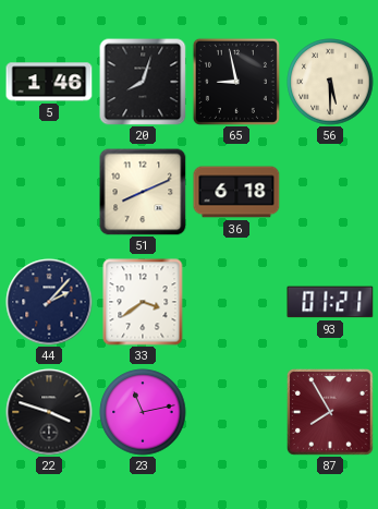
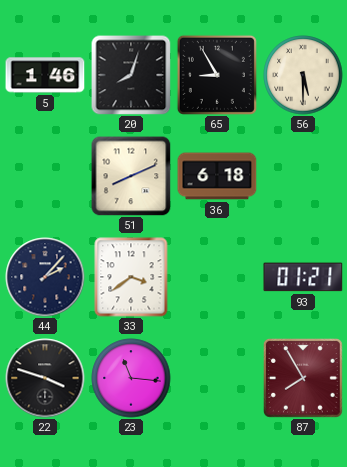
65: 8:58 -> 8:55 (217, 75)
23: 11:13 -> 11:16 (131, 378)
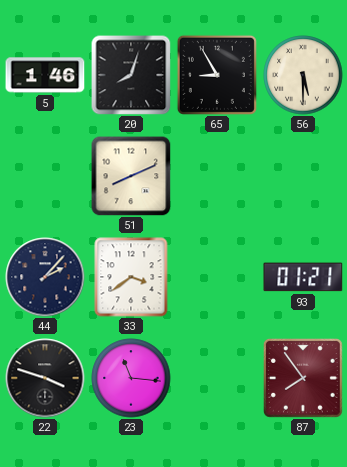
36: 6:18 -> none (217, 176)
87: 7:55 -> 7:54 (304, 379)
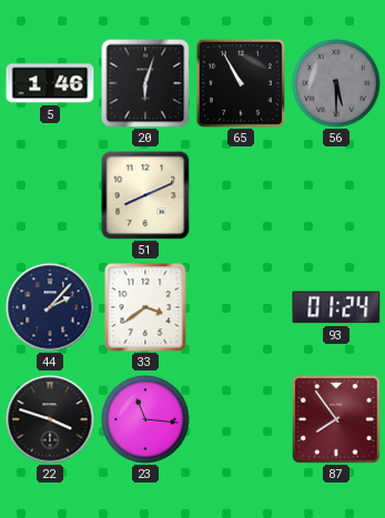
20: 8:03 -> 6:03 (145, 83)
65: 8:55 -> 10:55 (241, 83)
56 dial: cream -> grey (336, 83)
93: 01:21 -> 01:24 (336, 307)
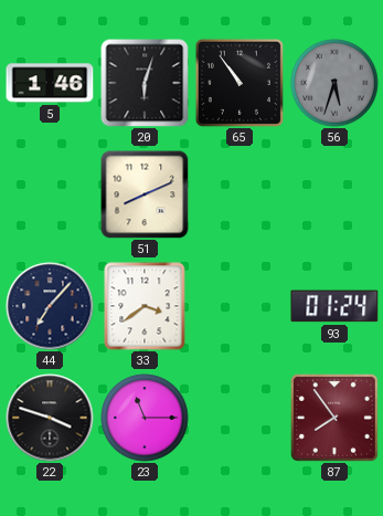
65: 10:55 -> 10:54 (240, 83)
56: 5:30 -> 5:33 (334, 83)
44: 2:07 -> 7:07 (50, 306)
23: 11:16 -> 11:15 (145, 418)
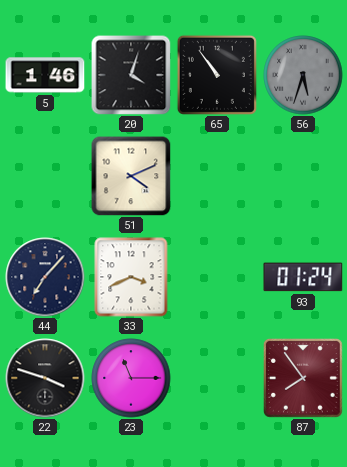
20: 6:03 -> 4:03 (131, 75)
51: 8:11 -> 4:11 (131, 176)
33: 3:39 -> 3:41 (131, 277)
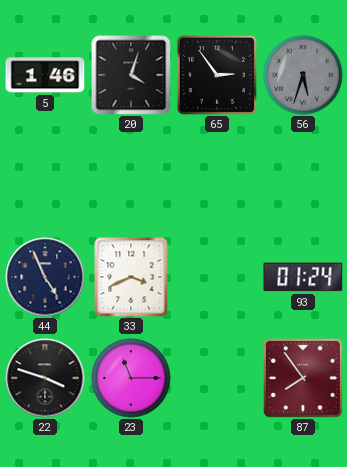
65: 10:54 -> 2:54 (217, 75)
51: 4:11 -> none (131, 176)
44: 7:07 -> 4:56 (45, 277)
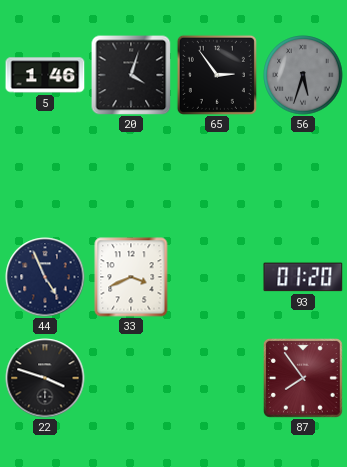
93: 01:24 -> 01:20 (303, 277)
23: 11:15 -> none (131, 378)
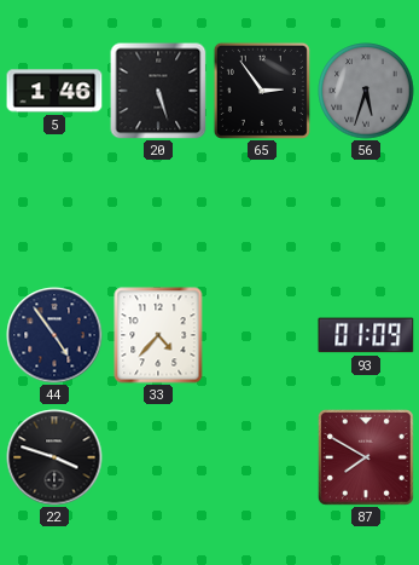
20: 4:03 -> 5:27 (158, 91)
44: 4:56 -> 4:54 (54, 335)
33: 3:41 -> 4:37 (158, 335)
93: 01:20 -> 01:09 (366, 335)
87: 7:54 -> 7:50 (367, 459)
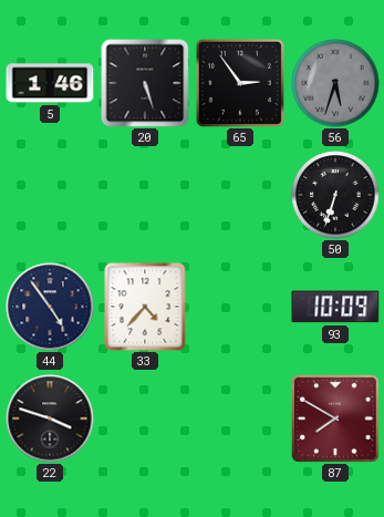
50: none -> 6:33 (335, 195)
93: 01:09 -> 10:09 (335, 307)
